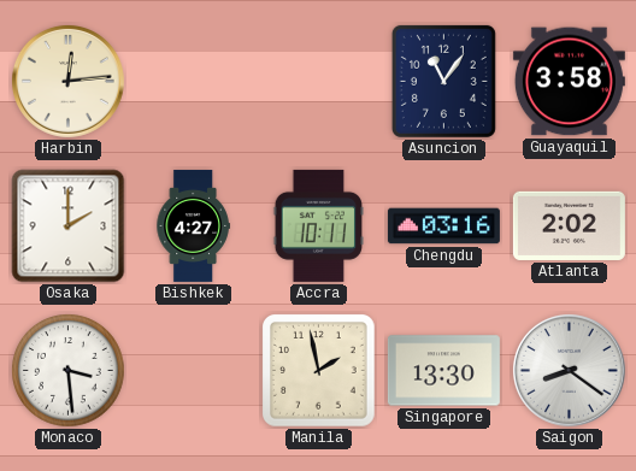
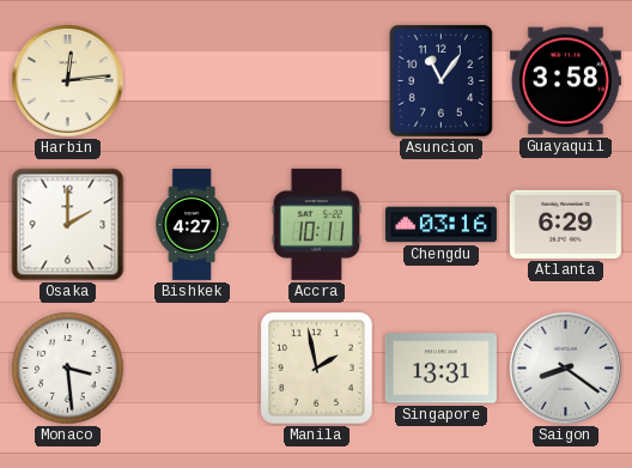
Atlanta: 2:02 -> 6:29 (565, 224)
Singapore: 13:30 -> 13:31 (440, 369)
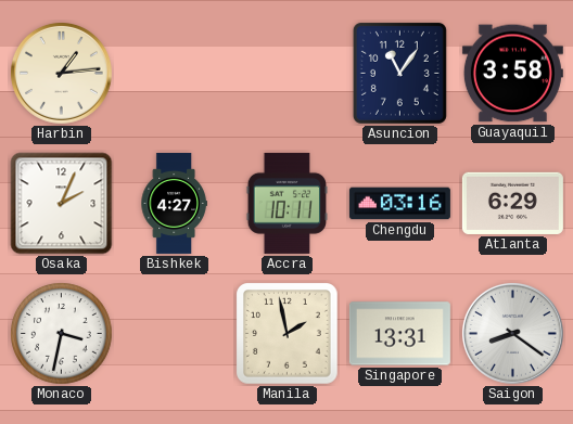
Harbin: 12:14 -> 1:14 (61, 73)
Osaka: 2:00 -> 2:04 (62, 204)
Monaco: 3:29 -> 3:32 (62, 334)
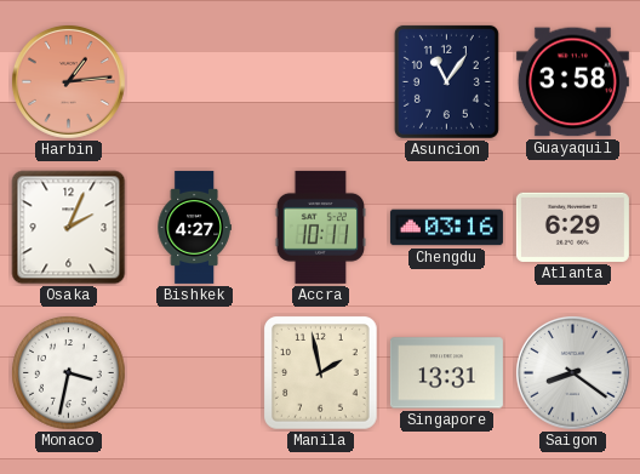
Harbin dial: cream -> salmon (68, 81)
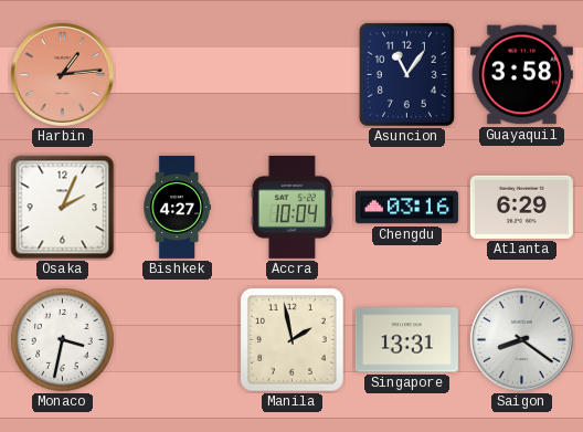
Accra: 10:11 -> 10:04 (293, 207)
